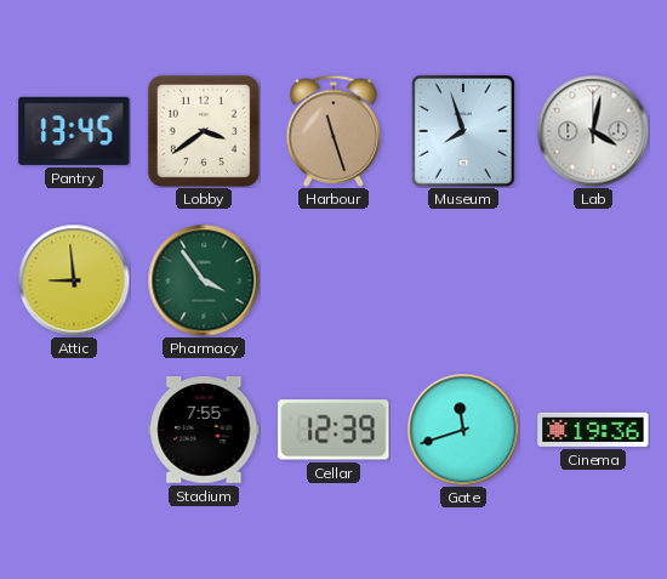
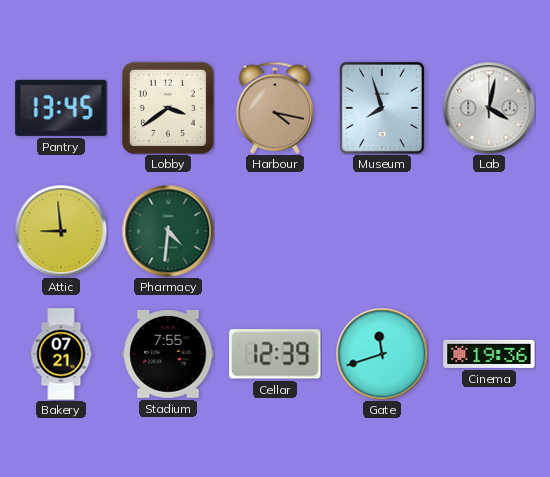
Harbour: 11:27 -> 4:17 (275, 108)
Pharmacy: 3:54 -> 4:31 (168, 231)
Bakery: none -> 07:21 (61, 354)
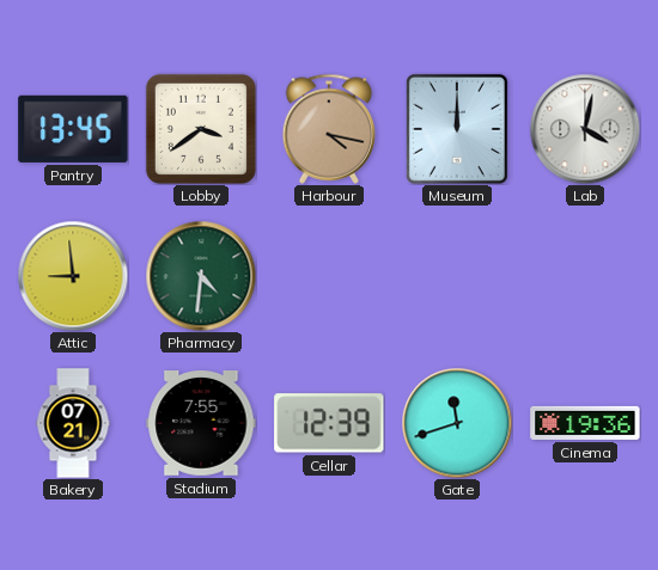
Museum: 7:57 -> 12:00 (457, 129)
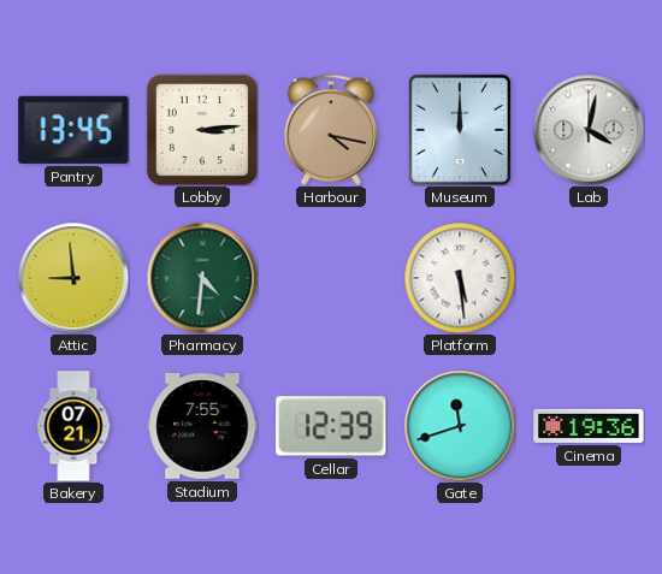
Lobby: 3:39 -> 3:14 (202, 130)
Platform: none -> 5:29 (460, 278)
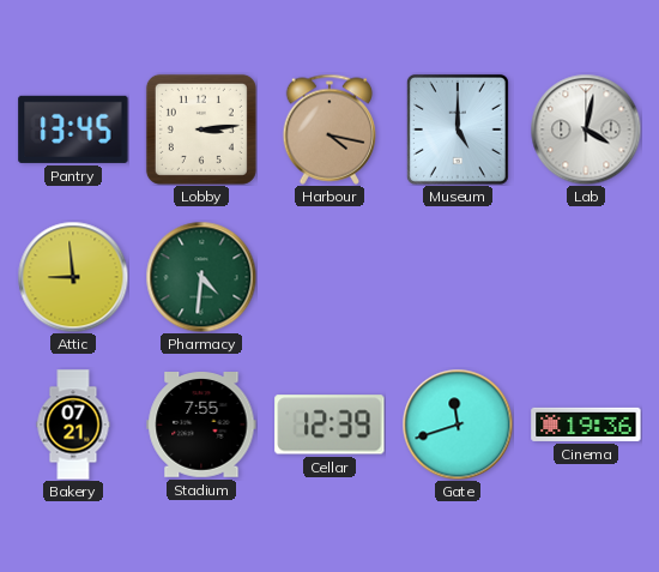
Museum: 12:00 -> 5:00 (458, 130)
Platform: 5:29 -> none (460, 278)
